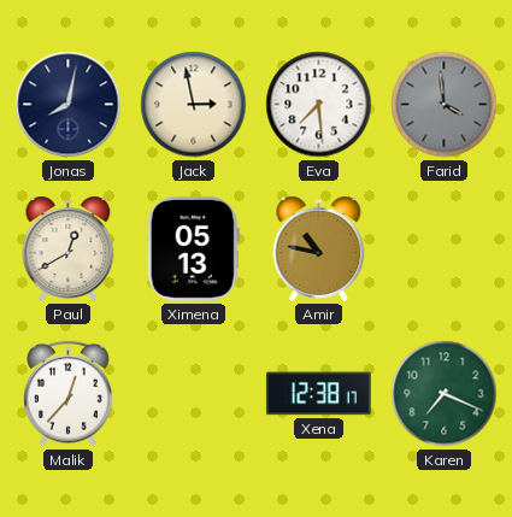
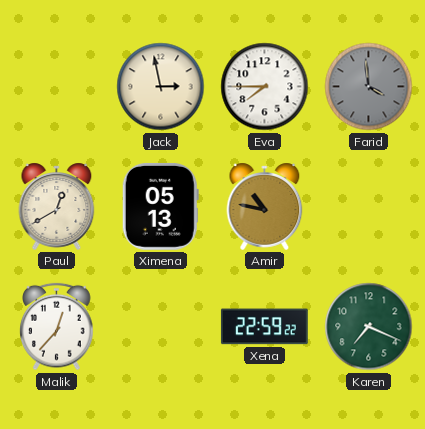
Jonas: 8:02 -> none (69, 105)
Eva: 7:29 -> 7:45 (265, 87)
Xena: 12:38 -> 22:59 (264, 327)
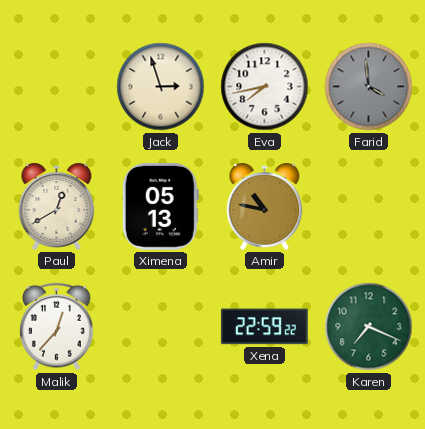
Jack: 2:58 -> 2:57 (161, 87)
Eva: 7:45 -> 7:43 (265, 87)
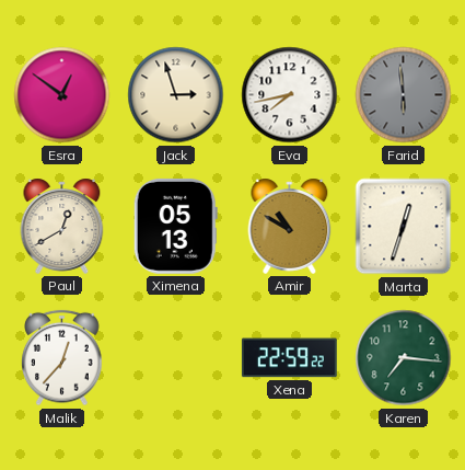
Esra: none -> 12:51 (62, 95)
Farid: 3:59 -> 5:59 (404, 95)
Amir: 10:47 -> 10:50 (290, 226)
Marta: none -> 12:33 (404, 227)
Karen: 7:19 -> 7:16 (404, 358)
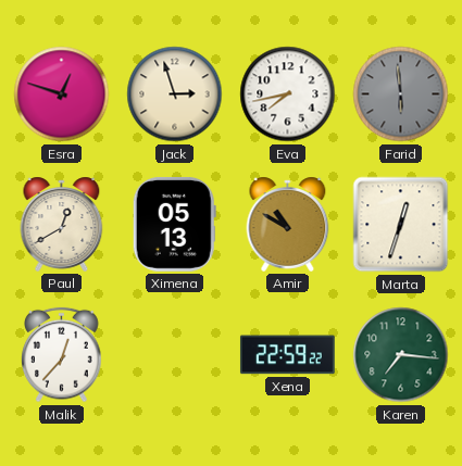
Esra: 12:51 -> 12:48 (62, 95)
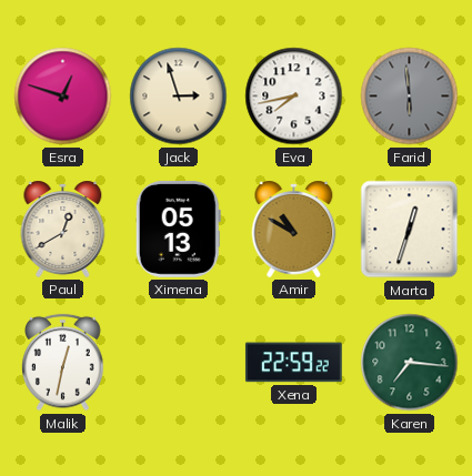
Malik: 12:37 -> 12:32 (63, 363)
